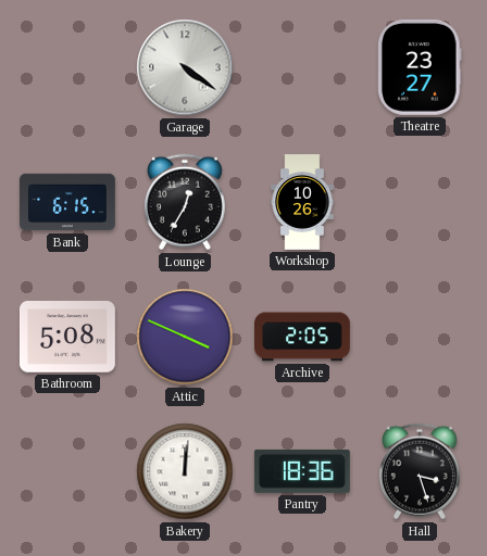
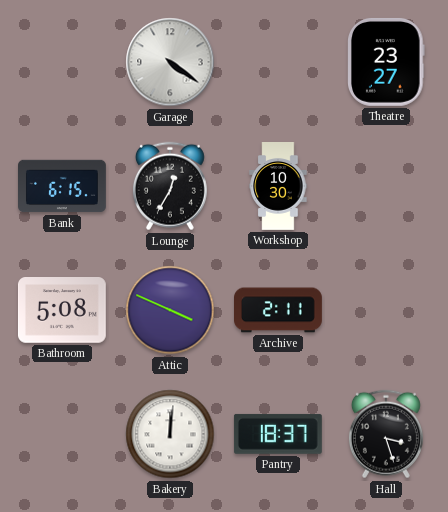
Workshop: 10:26 -> 10:30 (278, 187)
Archive: 2:05 -> 2:11 (279, 310)
Pantry: 18:36 -> 18:37 (278, 434)
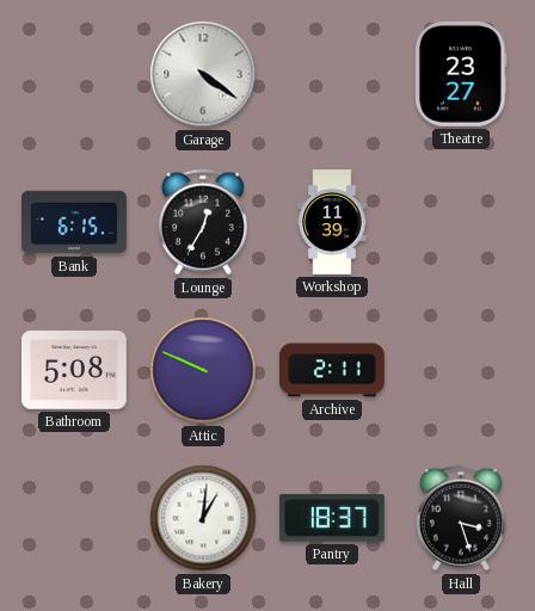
Workshop: 10:30 -> 11:39 (332, 223)
Attic: 3:49 -> 9:49 (203, 370)
Bakery: 12:01 -> 1:01 (203, 518)
